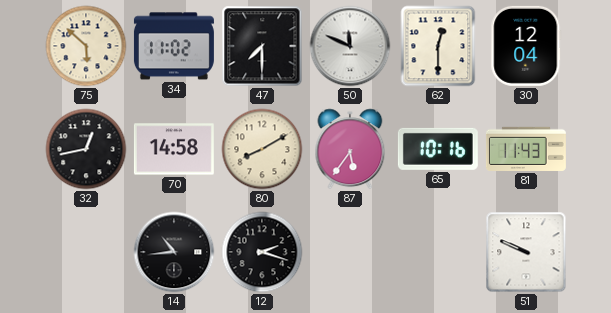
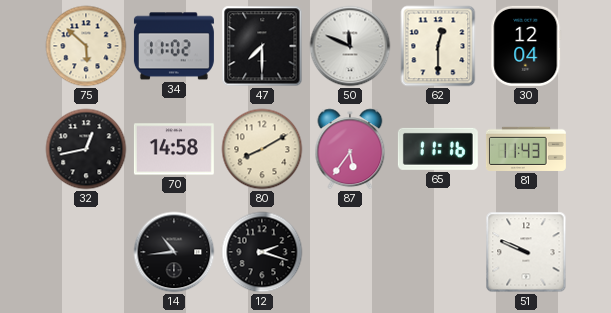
65: 10:16 -> 11:16 (438, 149)
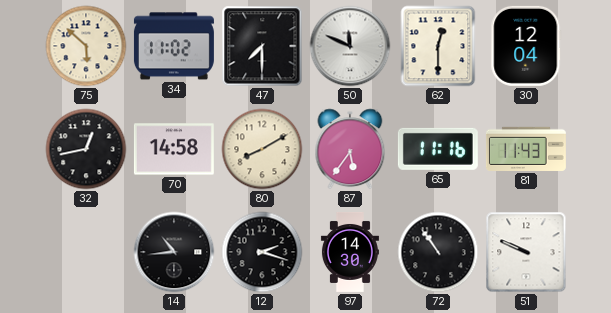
97: none -> 14:30 (350, 252)
72: none -> 10:54 (438, 252)
